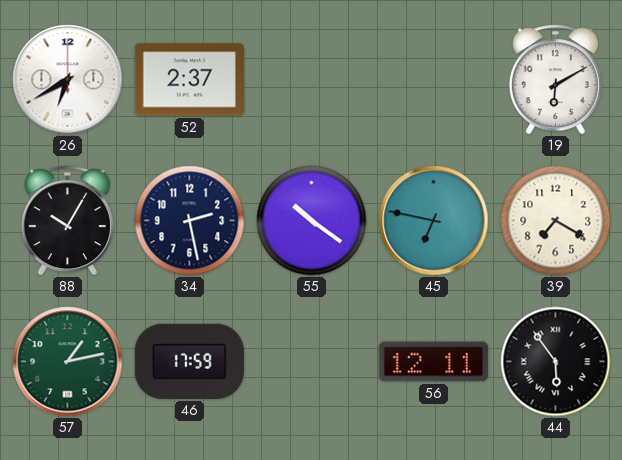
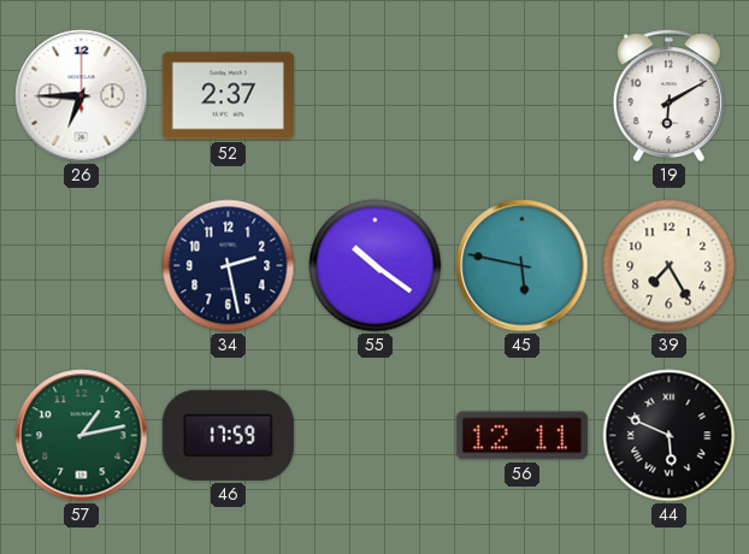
26: 6:40 -> 6:45 (82, 96)
88: 10:05 -> none (67, 221)
45: 6:47 -> 5:47 (523, 266)
39: 7:20 -> 7:25 (670, 266)
44: 5:54 -> 5:49 (670, 436)
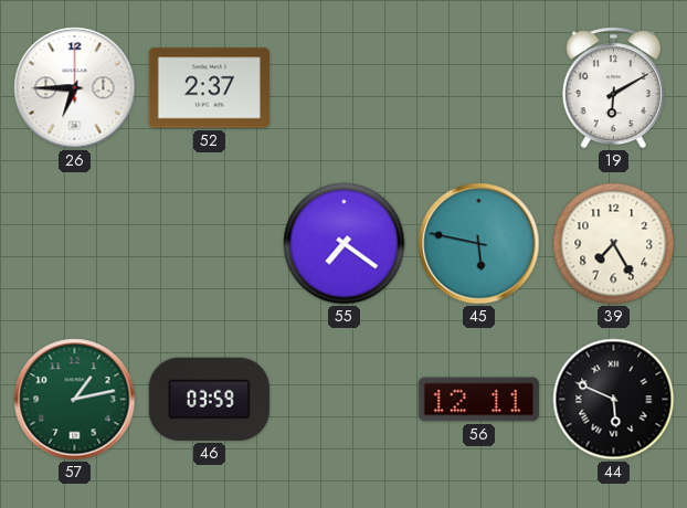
34: 2:28 -> none (229, 266)
55: 10:21 -> 7:21 (345, 244)
46: 17:59 -> 03:59 (209, 399)
